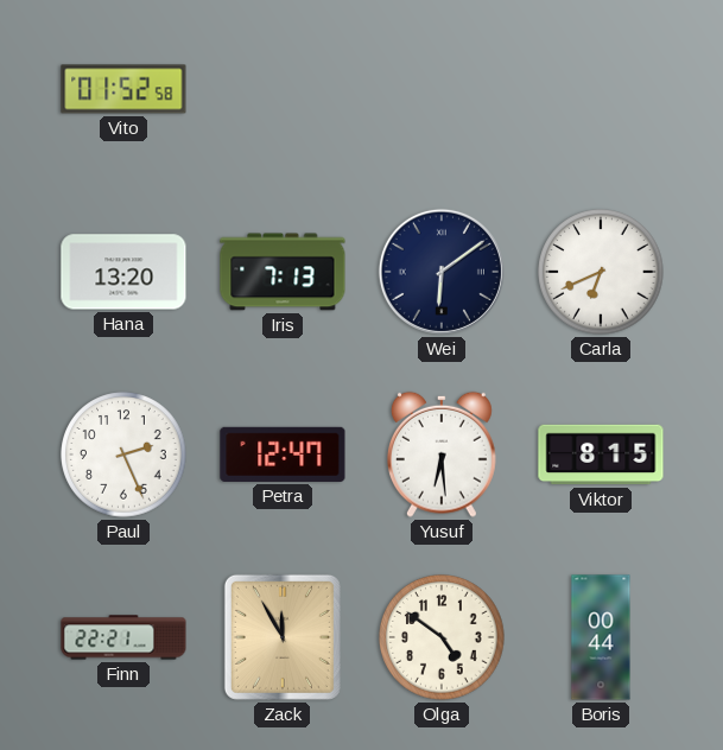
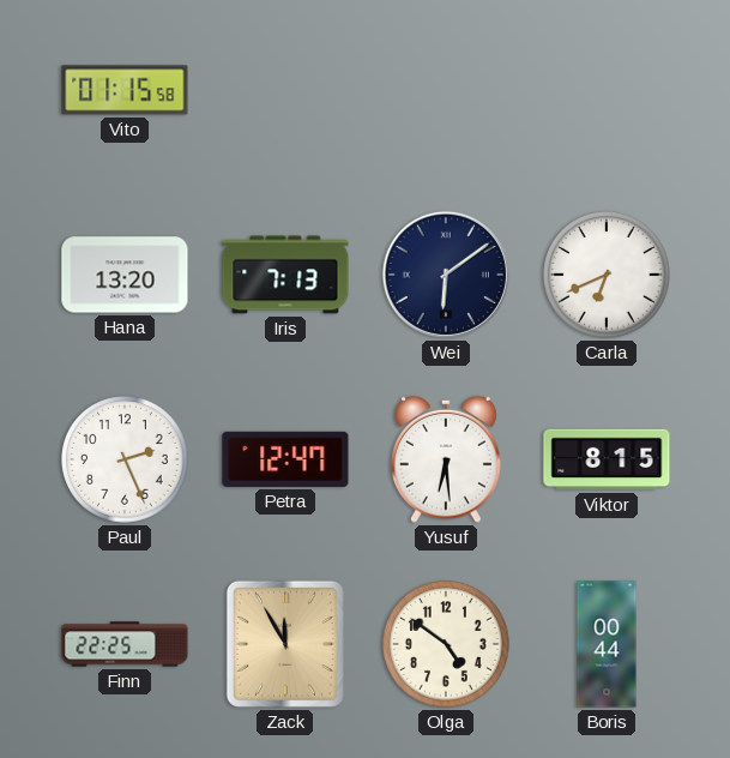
Vito: 01:52 -> 01:15 (125, 90)
Finn: 22:21 -> 22:25 (125, 644)
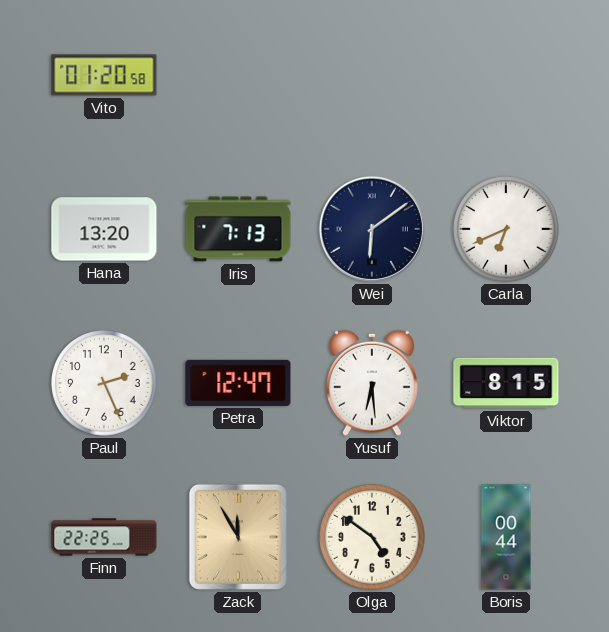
Vito: 01:15 -> 01:20 (104, 75)
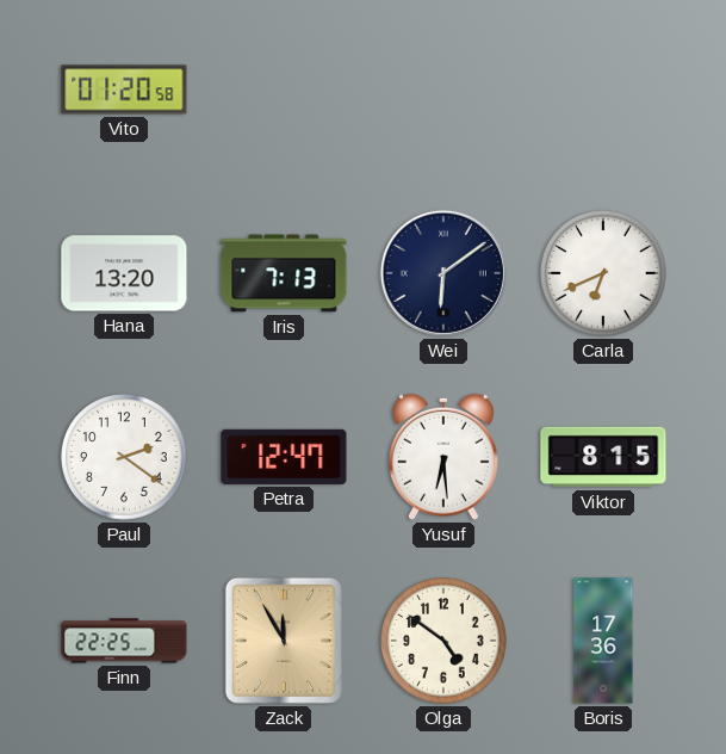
Paul: 2:26 -> 2:21 (124, 457)
Boris: 00:44 -> 17:36 (603, 641)
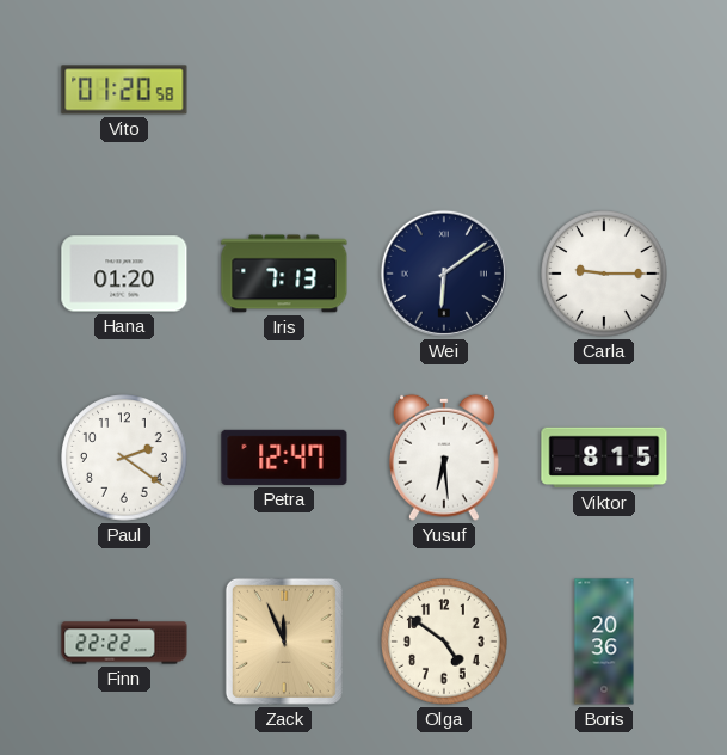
Hana: 13:20 -> 01:20 (124, 274)
Carla: 6:41 -> 9:15 (604, 274)
Finn: 22:25 -> 22:22 (124, 642)
Zack: 11:55 -> 11:56 (284, 642)
Boris: 17:36 -> 20:36 (604, 642)
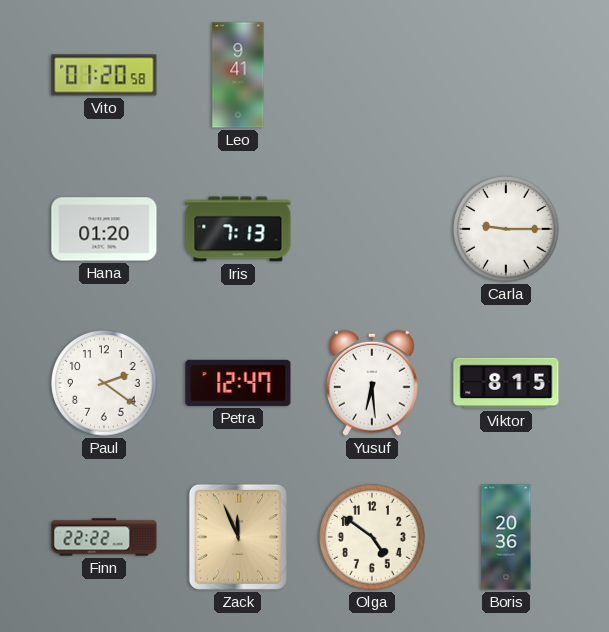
Leo: none -> 9:41 (238, 75)
Wei: 6:09 -> none (444, 274)
